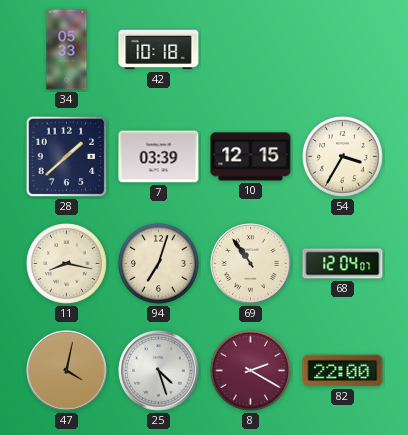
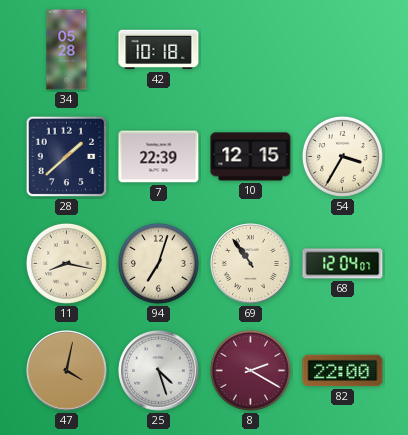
34: 05:33 -> 05:28 (67, 50)
7: 03:39 -> 22:39 (159, 157)
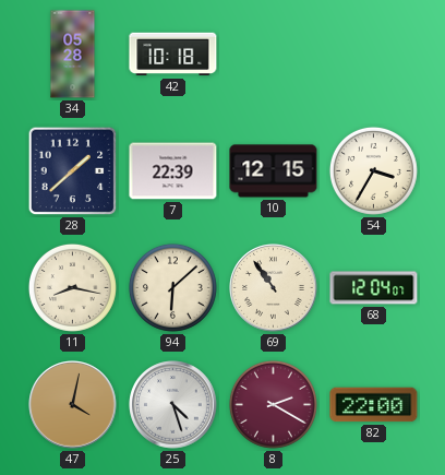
94: 7:03 -> 6:08 (172, 287)
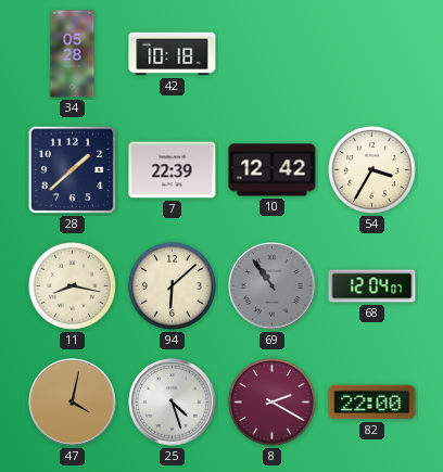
10: 12:15 -> 12:42 (273, 170)
69 dial: cream -> grey (273, 286)
